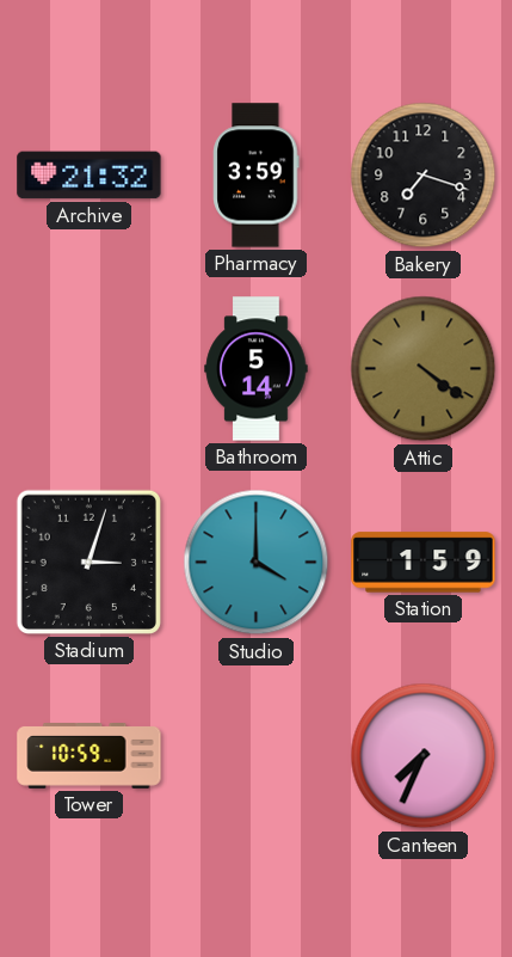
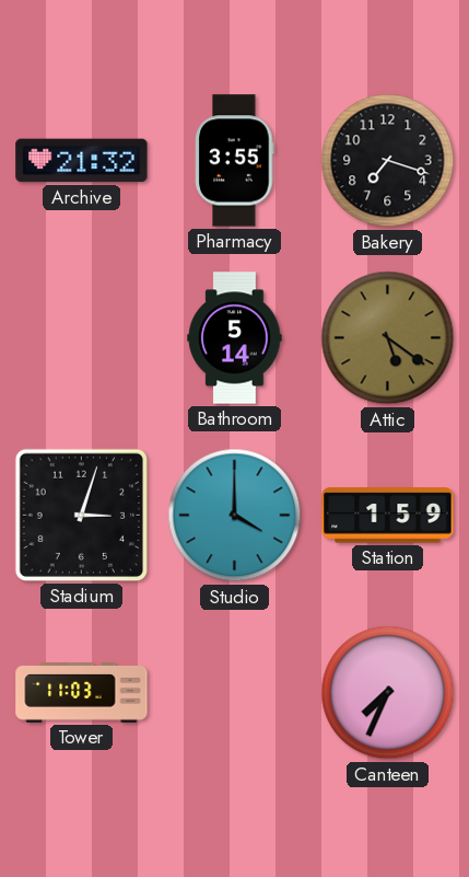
Pharmacy: 3:59 -> 3:55 (235, 161)
Attic: 4:21 -> 5:21 (388, 338)
Tower: 10:59 -> 11:03 (82, 693)
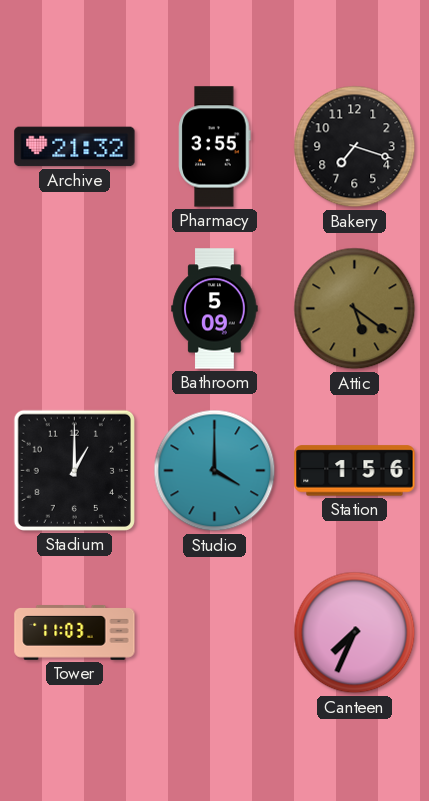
Bathroom: 5:14 -> 5:09 (215, 309)
Stadium: 3:03 -> 1:00 (74, 470)
Station: 1:59 -> 1:56 (355, 471)
